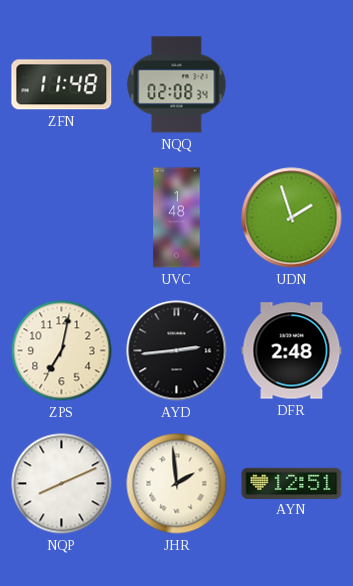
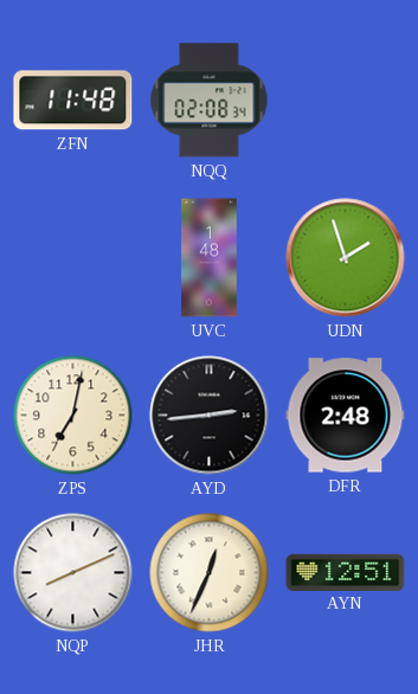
JHR: 1:59 -> 12:34 (210, 573)
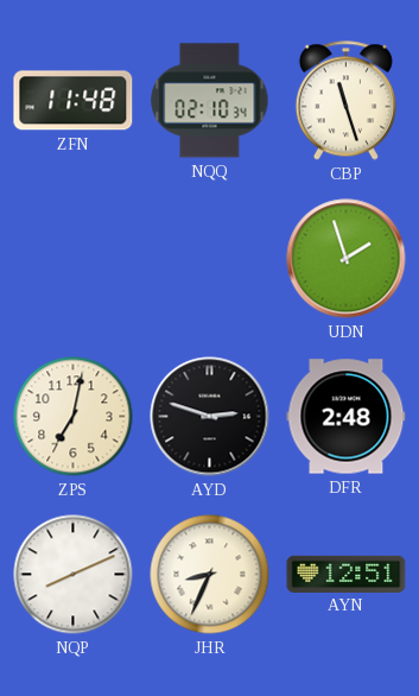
NQQ: 02:08 -> 02:10 (210, 101)
CBP: none -> 11:27 (345, 101)
UVC: 1:48 -> none (210, 258)
AYD: 2:44 -> 2:48 (210, 417)
JHR: 12:34 -> 8:34 (210, 575)
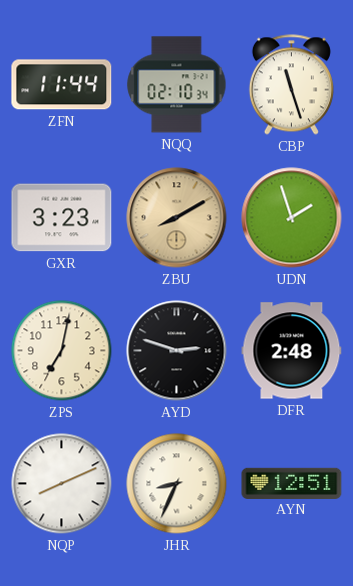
ZFN: 11:48 -> 11:44 (62, 85)
GXR: none -> 3:23 (62, 218)
ZBU: none -> 8:10 (177, 218)
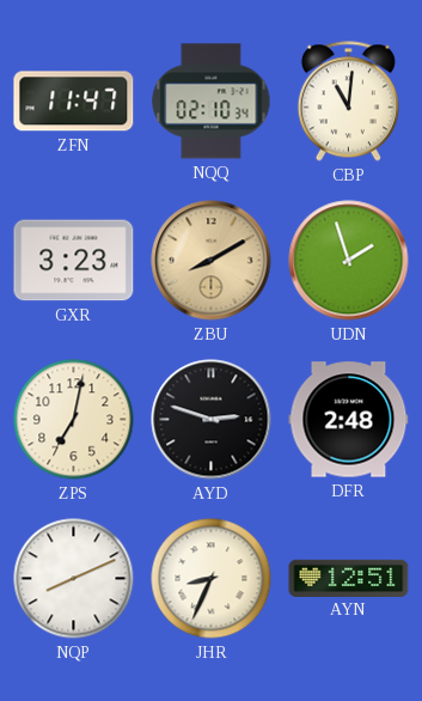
ZFN: 11:44 -> 11:47 (74, 102)
CBP: 11:27 -> 11:01 (348, 102)
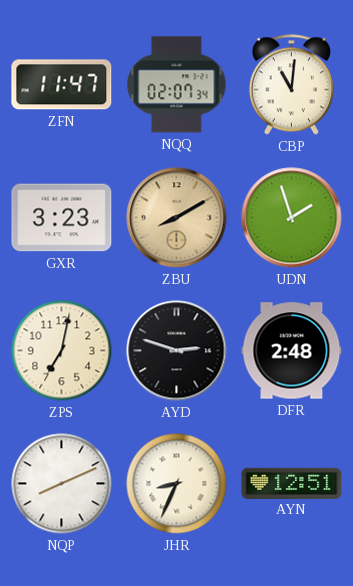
NQQ: 02:10 -> 02:07 (177, 85)
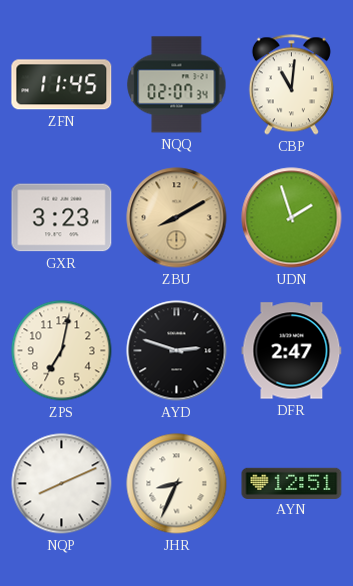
ZFN: 11:47 -> 11:45 (62, 85)
DFR: 2:48 -> 2:47 (292, 351)
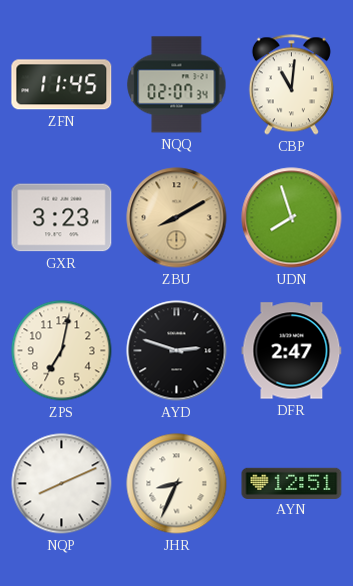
UDN: 1:57 -> 7:57 (292, 218)
